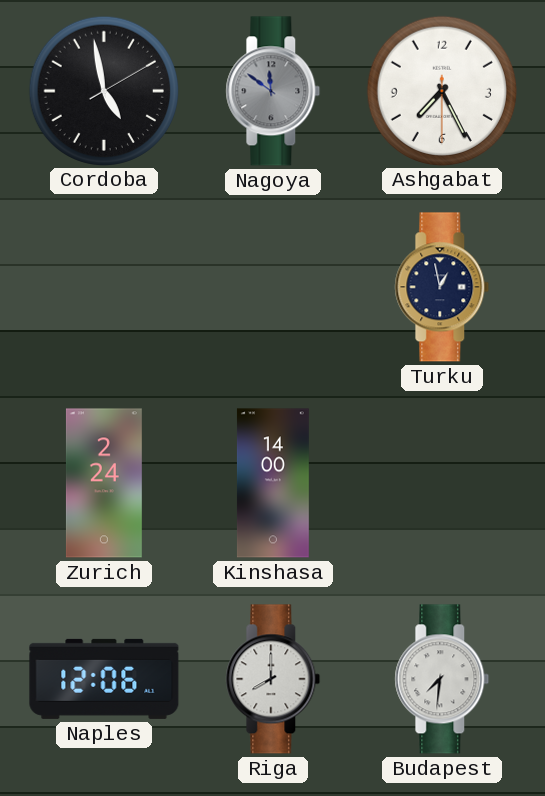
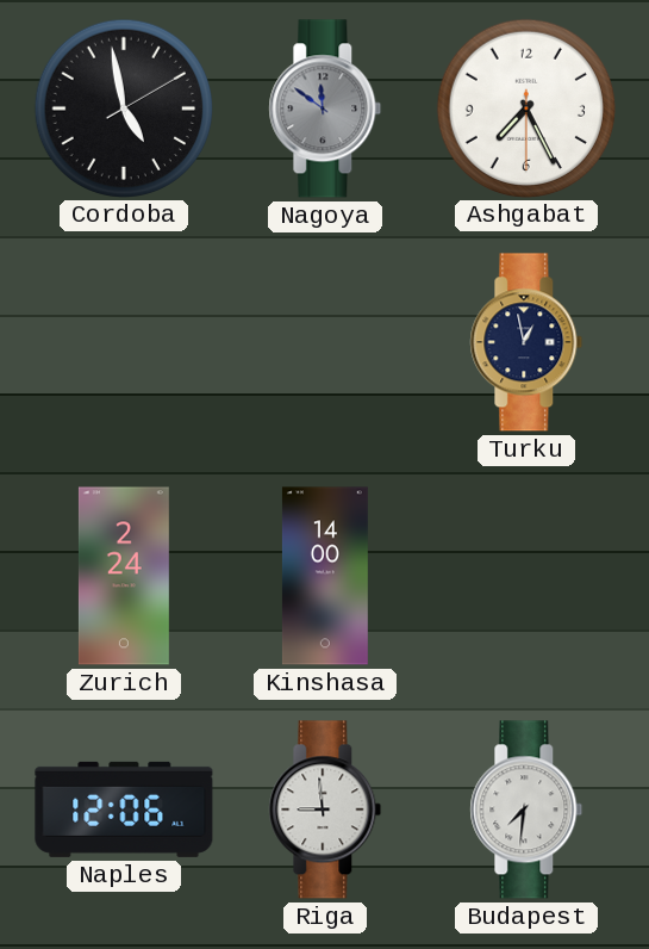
Riga: 8:00 -> 8:59 (325, 810)
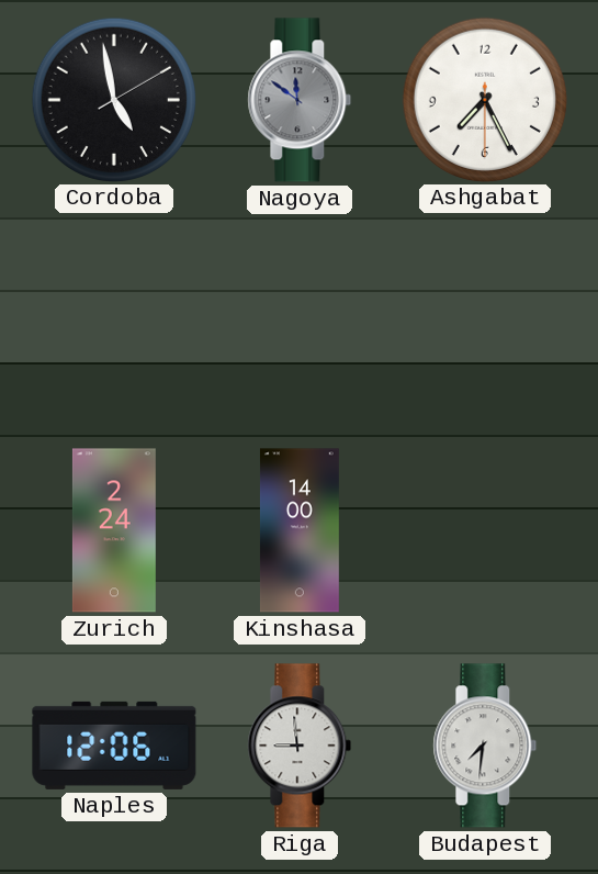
Turku: 12:58 -> none (526, 342)
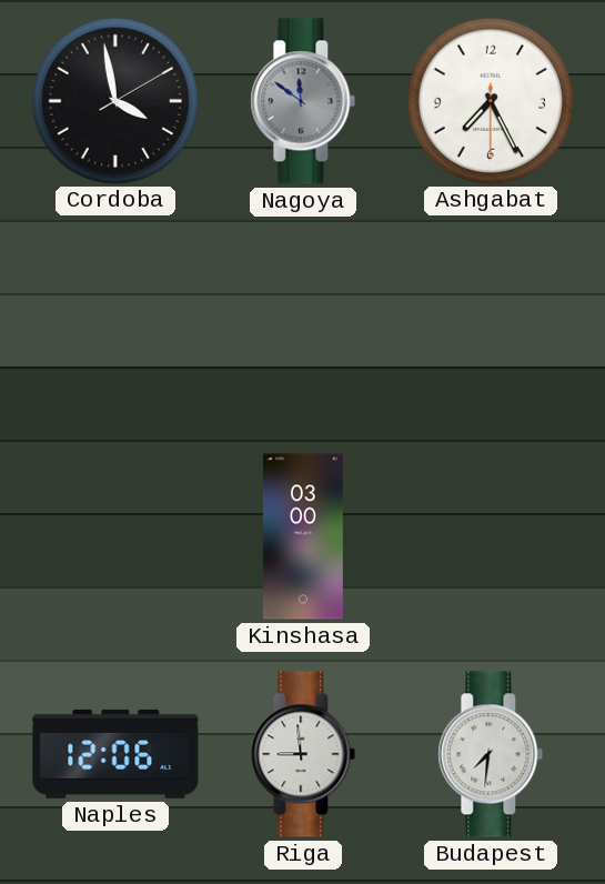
Cordoba: 4:58 -> 3:58 (114, 100)
Zurich: 2:24 -> none (114, 530)
Kinshasa: 14:00 -> 03:00 (303, 536)
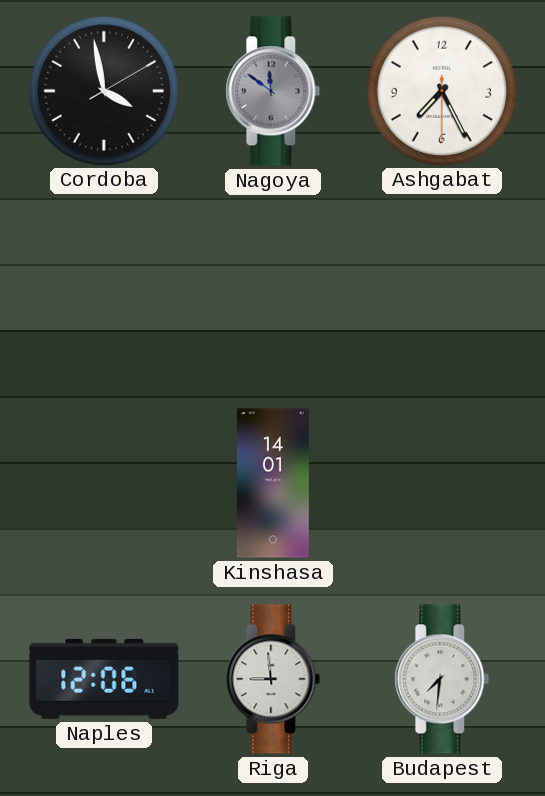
Kinshasa: 03:00 -> 14:01 (273, 483)
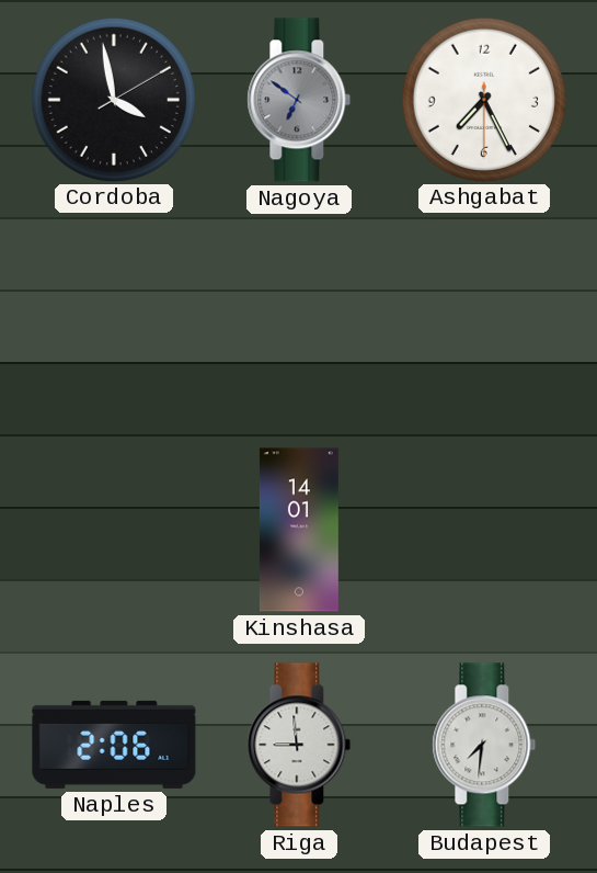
Nagoya: 11:51 -> 6:51 (299, 100)
Naples: 12:06 -> 2:06 (114, 745)
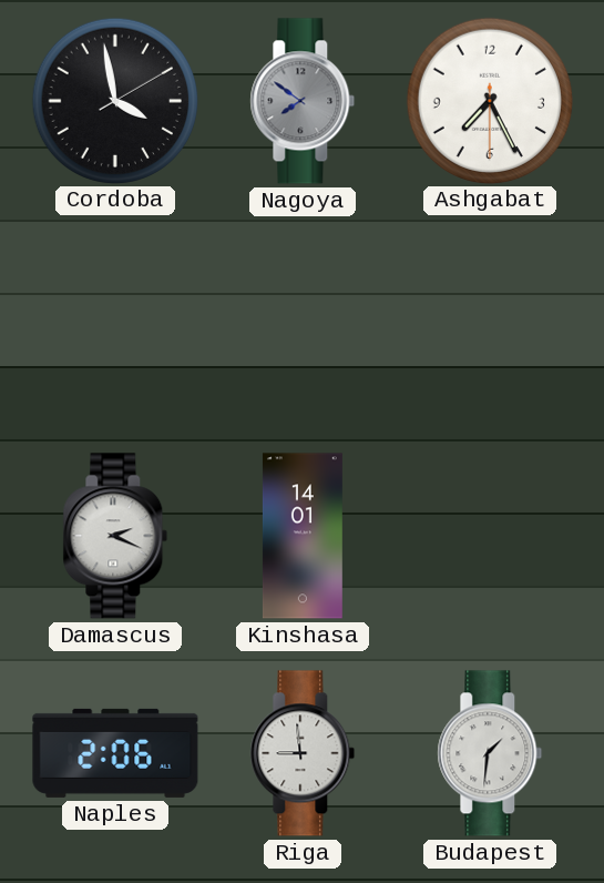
Nagoya: 6:51 -> 7:51 (303, 101)
Damascus: none -> 2:19 (115, 536)
Budapest: 7:31 -> 1:31 (490, 753)
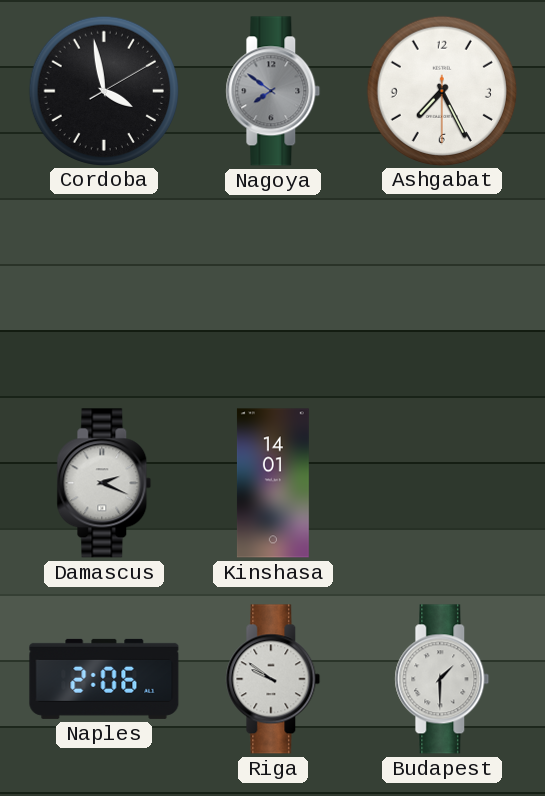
Riga: 8:59 -> 9:51 (273, 679)
Budapest: 1:31 -> 1:30 (442, 679)
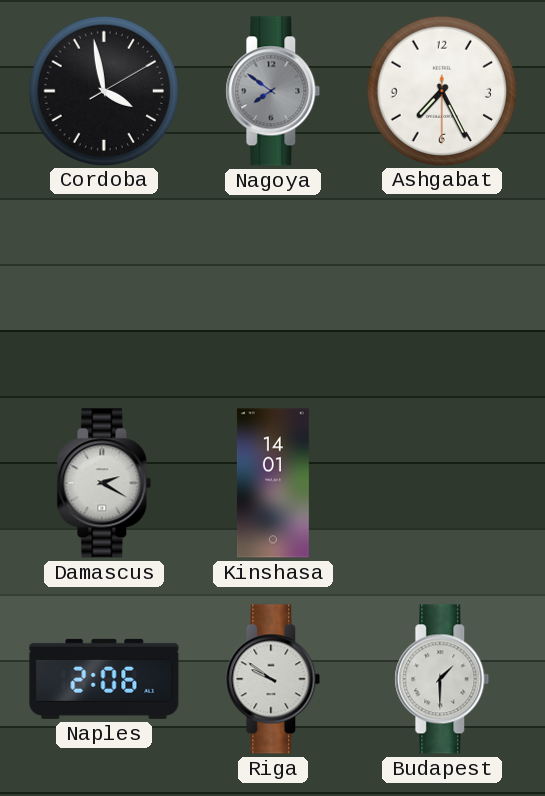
Damascus: 2:19 -> 2:20 (104, 483)
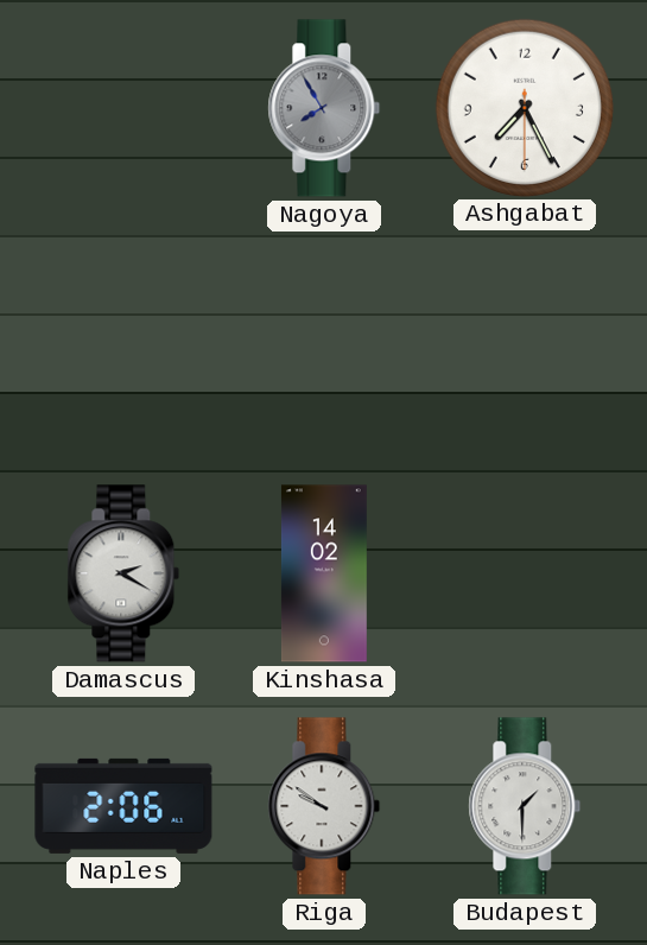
Cordoba: 3:58 -> none (103, 90)
Nagoya: 7:51 -> 7:55 (324, 108)
Kinshasa: 14:01 -> 14:02 (324, 573)
